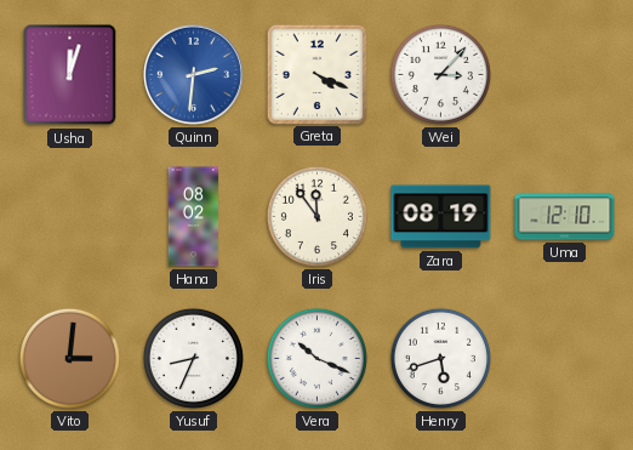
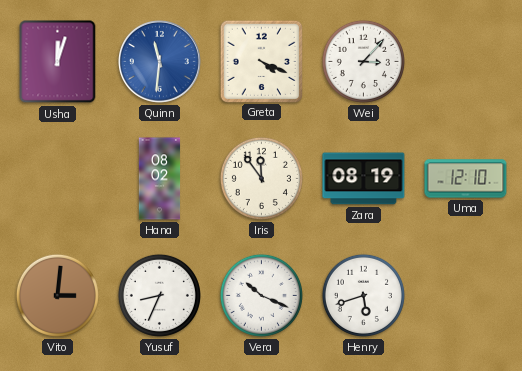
Quinn: 2:31 -> 11:31 (159, 61)
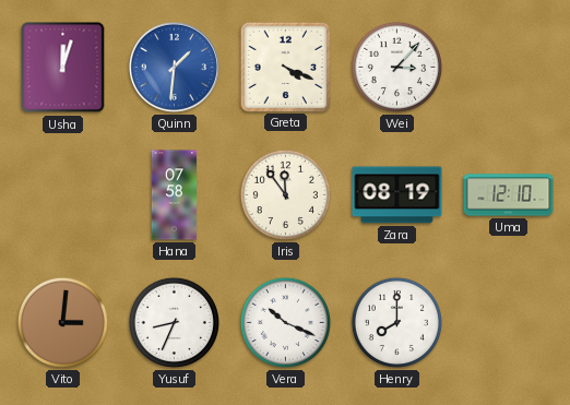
Quinn: 11:31 -> 1:31 (174, 67)
Hana: 08:02 -> 07:58 (175, 195)
Henry: 5:42 -> 8:00 (396, 322)
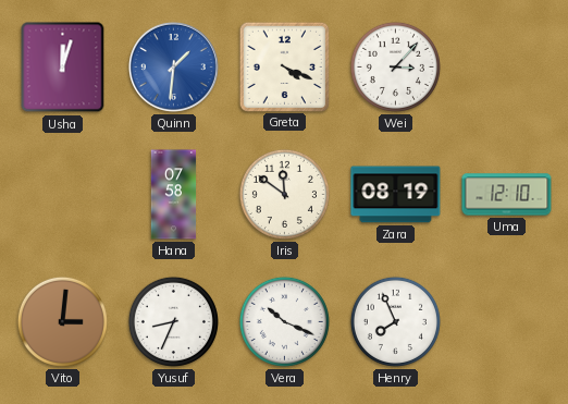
Iris: 11:54 -> 11:51 (284, 194)
Henry: 8:00 -> 7:56 (395, 321)
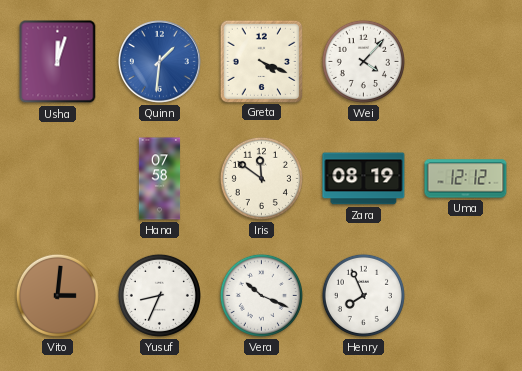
Wei: 3:07 -> 4:07 (363, 61)
Uma: 12:10 -> 12:12 (466, 179)
